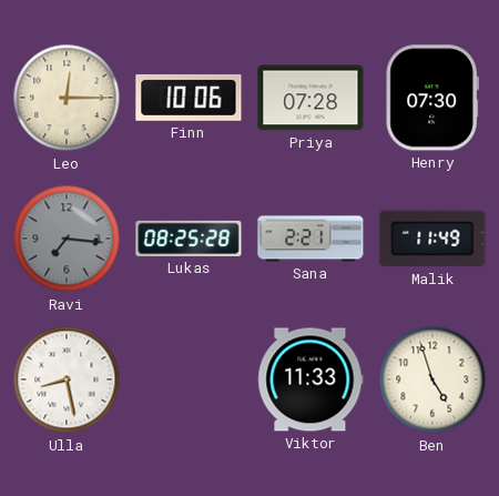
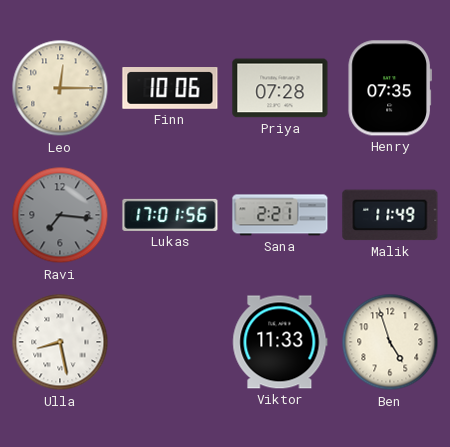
Henry: 07:30 -> 07:35 (389, 88)
Lukas: 08:25 -> 17:01 (170, 215)
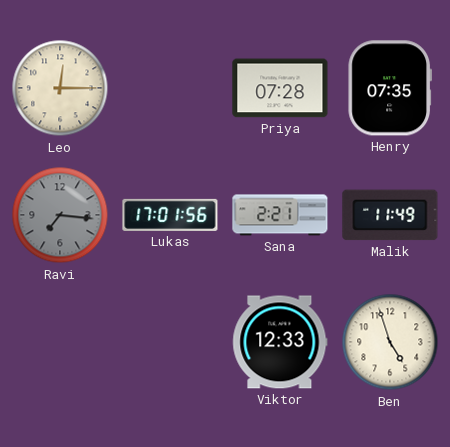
Finn: 10:06 -> none (170, 88)
Ulla: 8:28 -> none (60, 342)
Viktor: 11:33 -> 12:33 (280, 342)
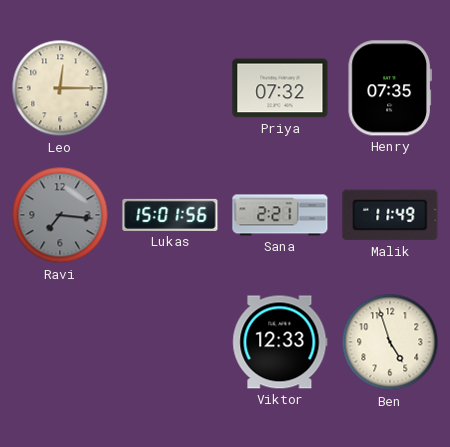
Priya: 07:28 -> 07:32 (280, 88)
Lukas: 17:01 -> 15:01 (170, 215)
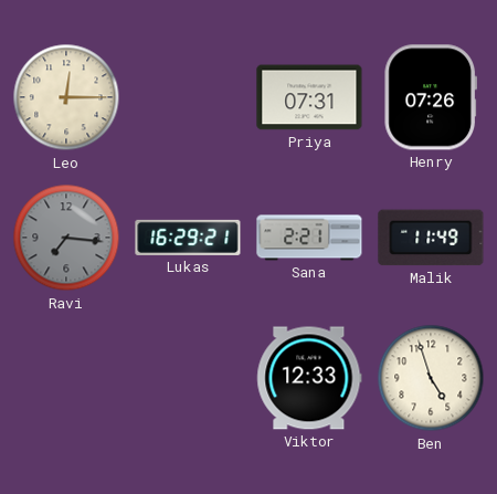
Priya: 07:32 -> 07:31 (309, 97)
Henry: 07:35 -> 07:26 (430, 97)
Lukas: 15:01 -> 16:29 (188, 238)
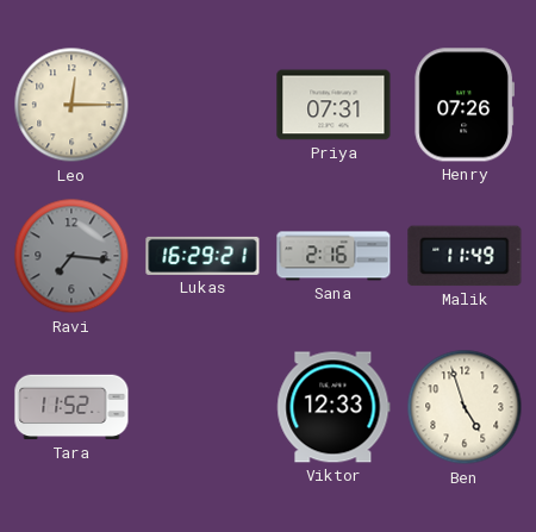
Sana: 2:21 -> 2:16 (334, 256)
Tara: none -> 11:52 (71, 407)
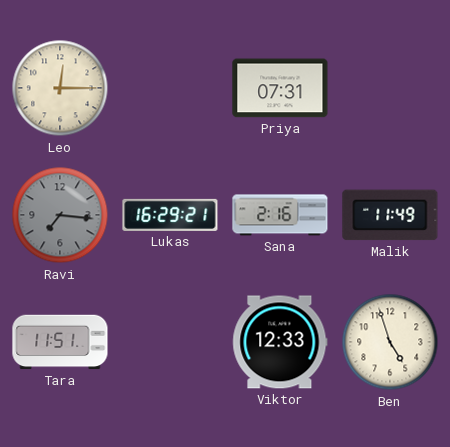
Henry: 07:26 -> none (463, 105)
Tara: 11:52 -> 11:51 (60, 342)
